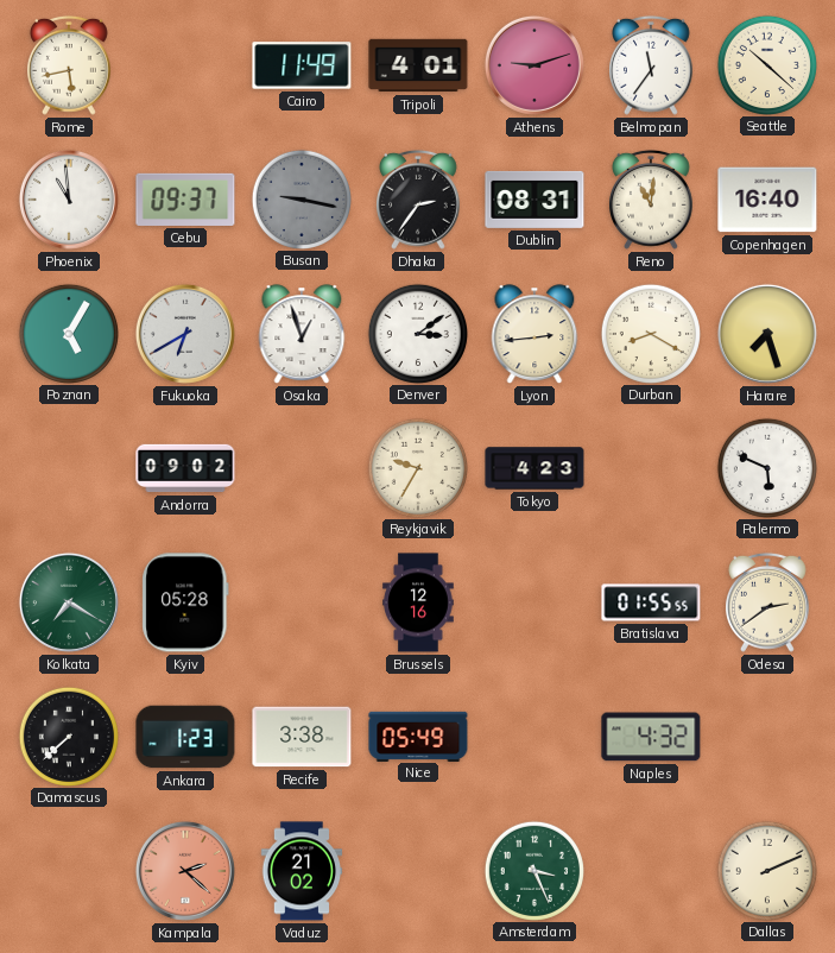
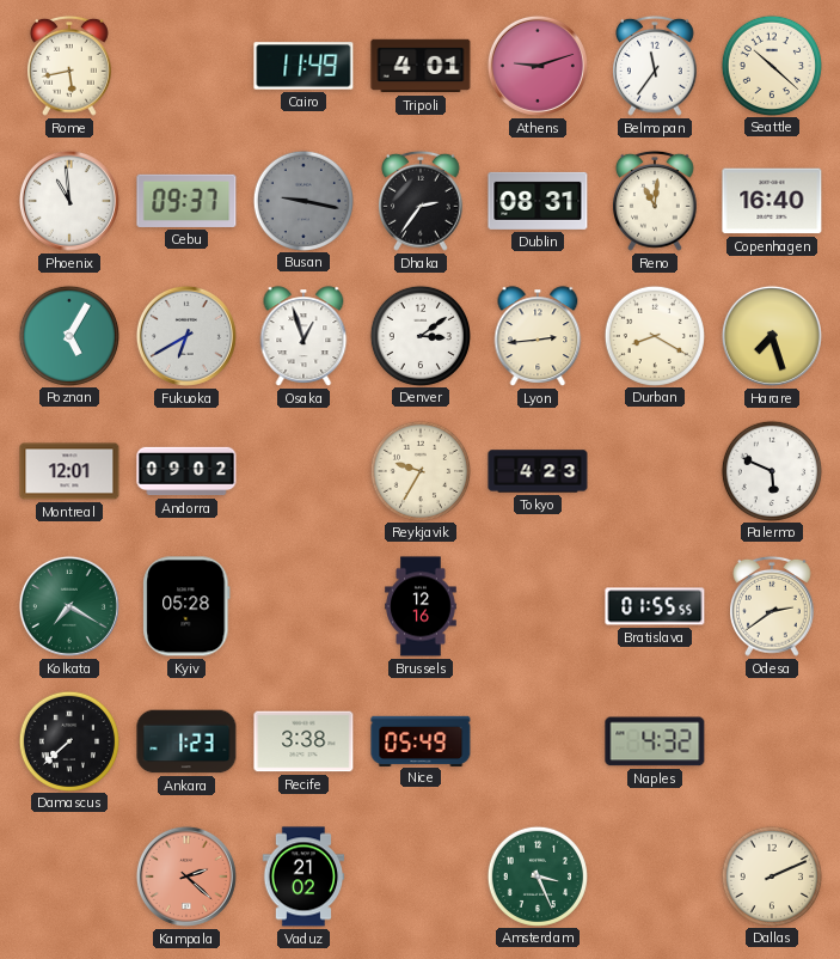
Montreal: none -> 12:01 (69, 471)
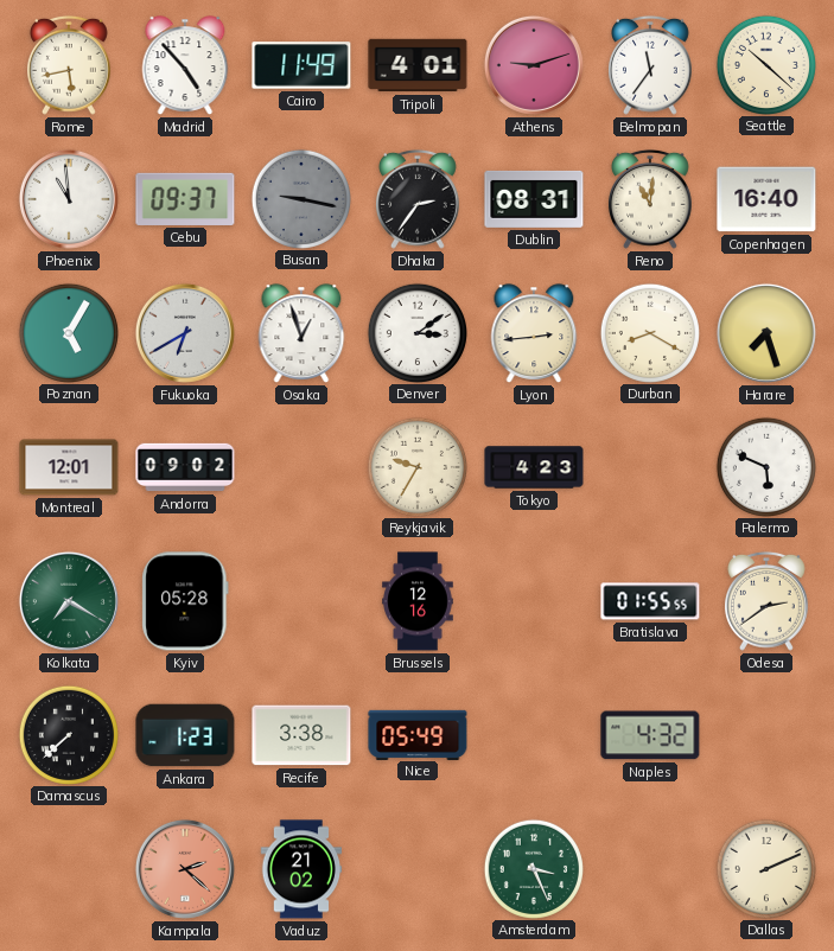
Madrid: none -> 4:53 (185, 65)
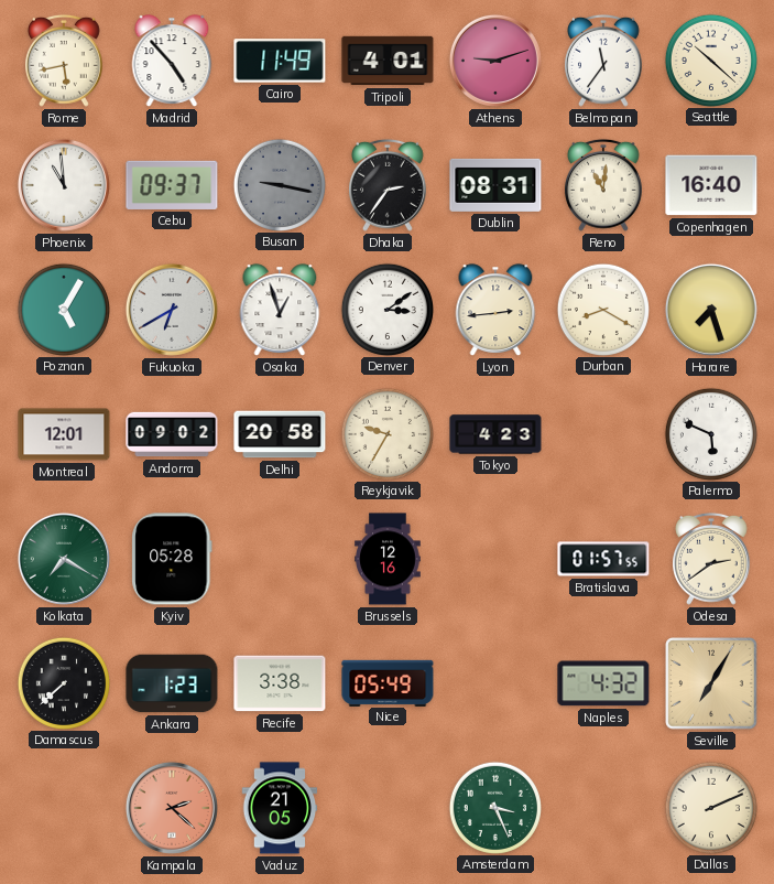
Delhi: none -> 20:58 (280, 434)
Bratislava: 01:55 -> 01:57 (603, 559)
Seville: none -> 7:05 (711, 683)
Vaduz: 21:02 -> 21:05 (280, 808)
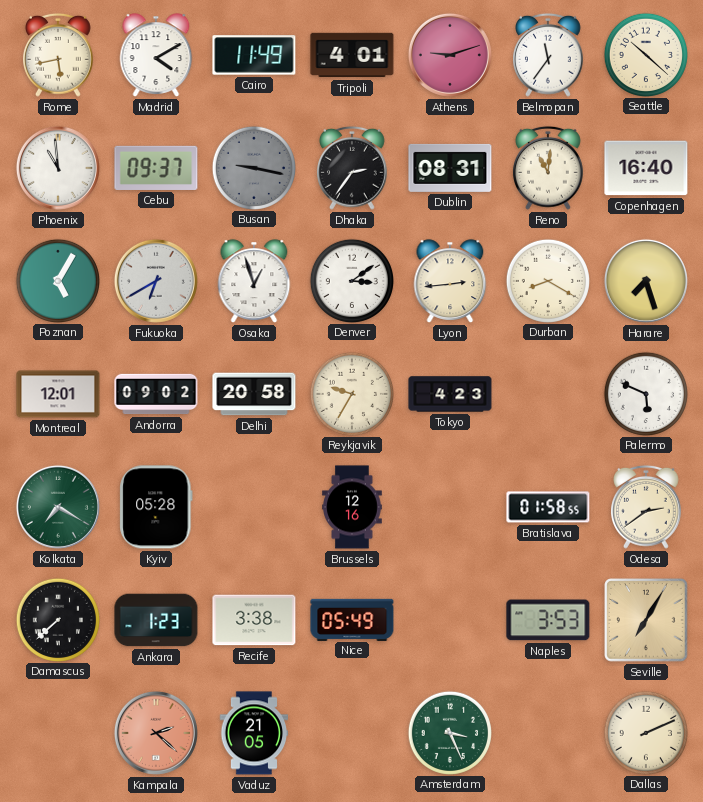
Madrid: 4:53 -> 4:10 (156, 55)
Bratislava: 01:57 -> 01:58 (548, 507)
Naples: 4:32 -> 3:53 (548, 620)
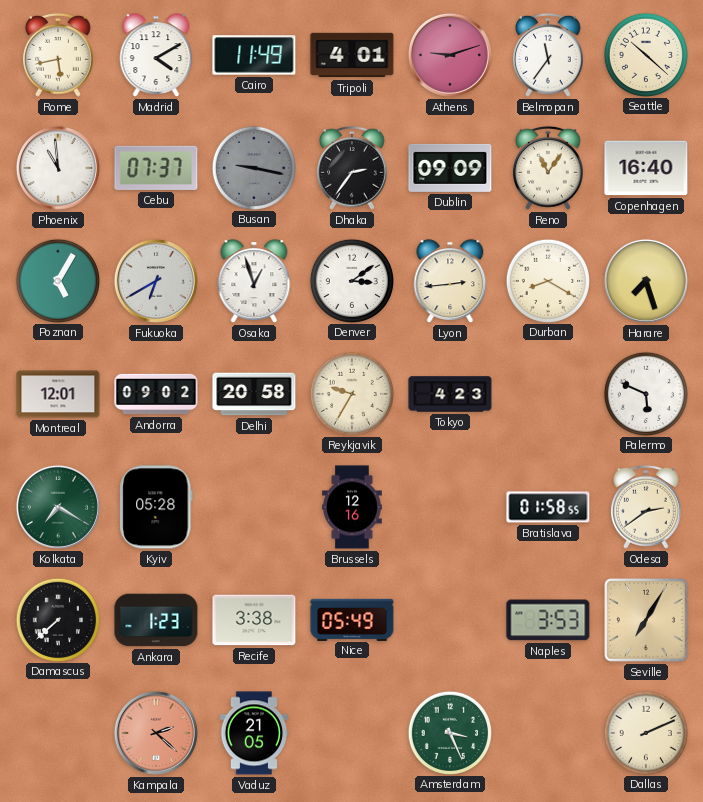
Cebu: 09:37 -> 07:37 (156, 168)
Dublin: 08:31 -> 09:09 (450, 168)
Reno: 11:01 -> 11:06 (549, 168)
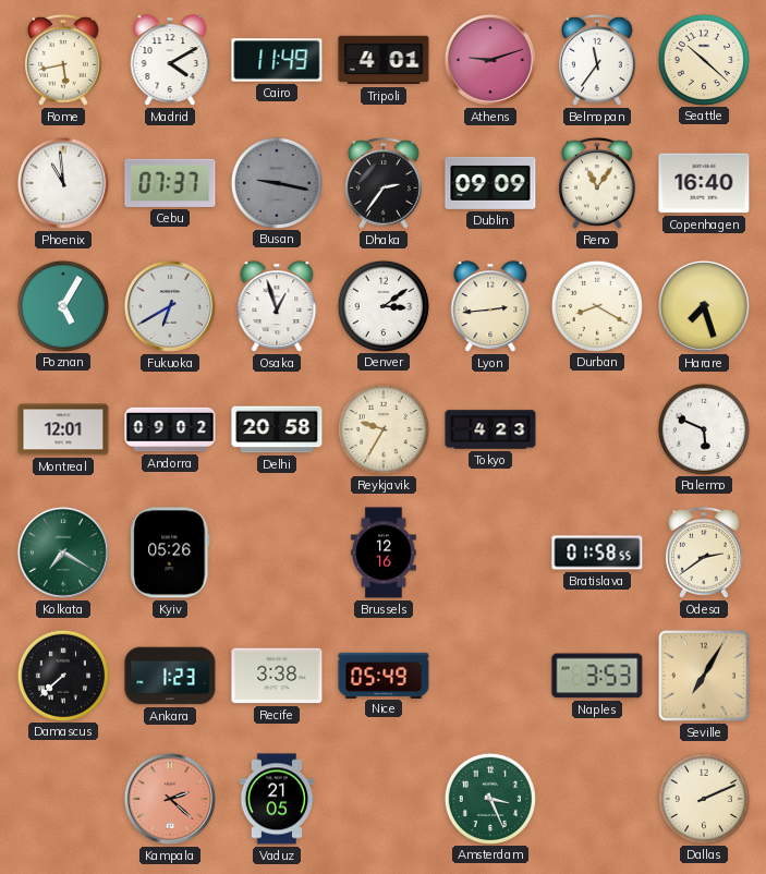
Kyiv: 05:28 -> 05:26 (170, 553)
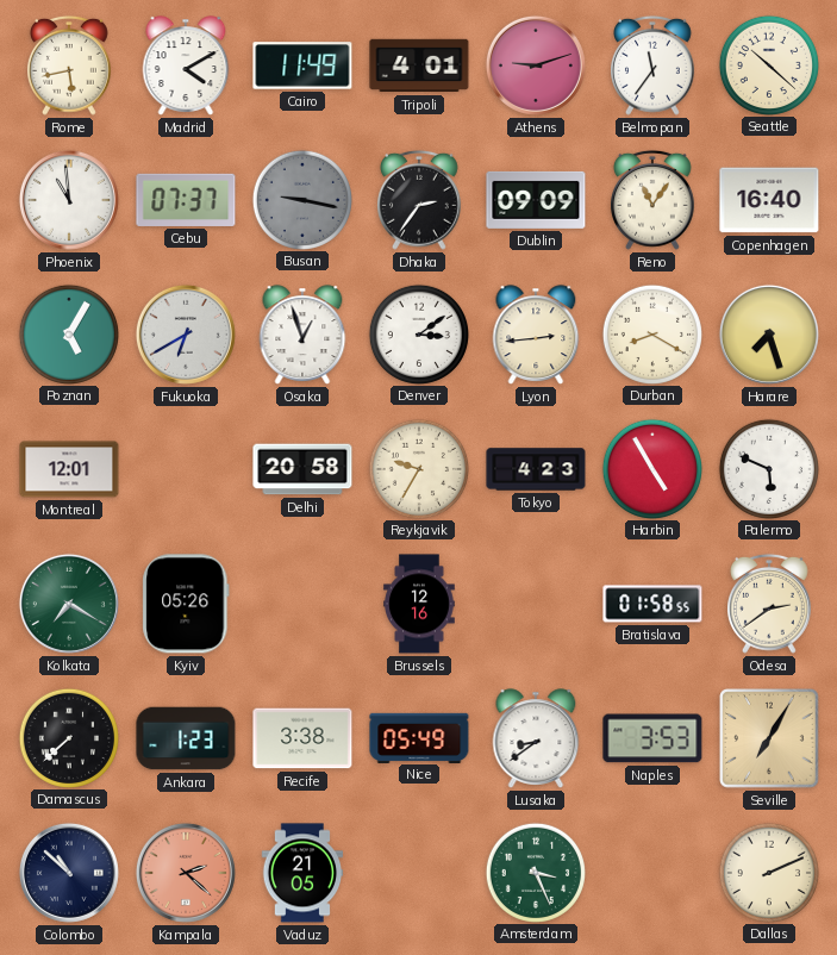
Andorra: 09:02 -> none (170, 429)
Harbin: none -> 4:55 (651, 468)
Lusaka: none -> 8:39 (536, 738)
Colombo: none -> 10:52 (69, 873)
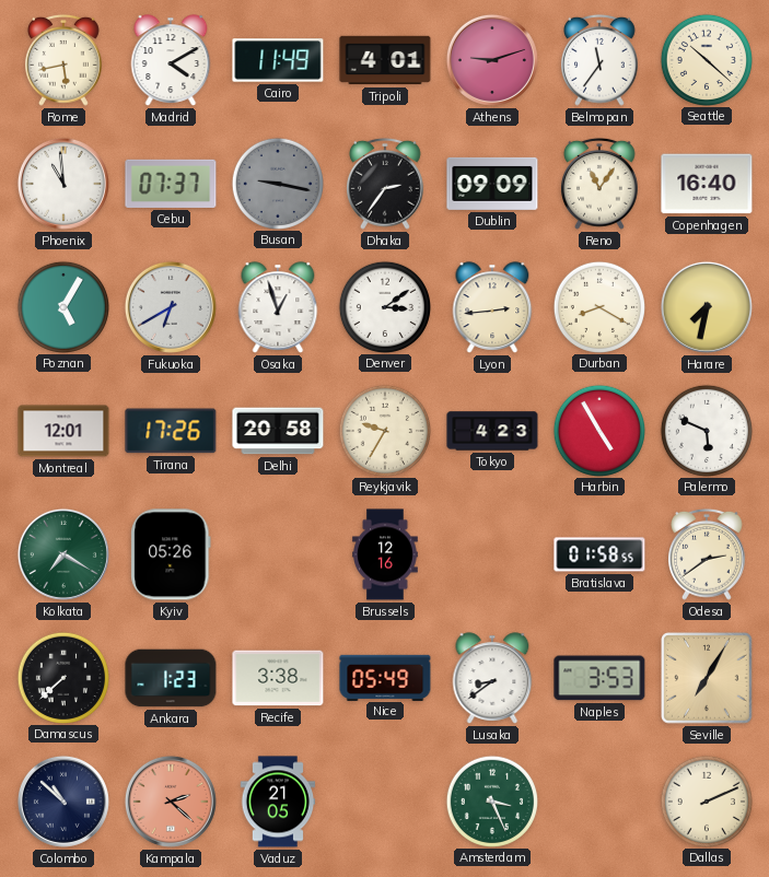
Harare: 7:27 -> 7:32 (707, 307)
Tirana: none -> 17:26 (171, 431)
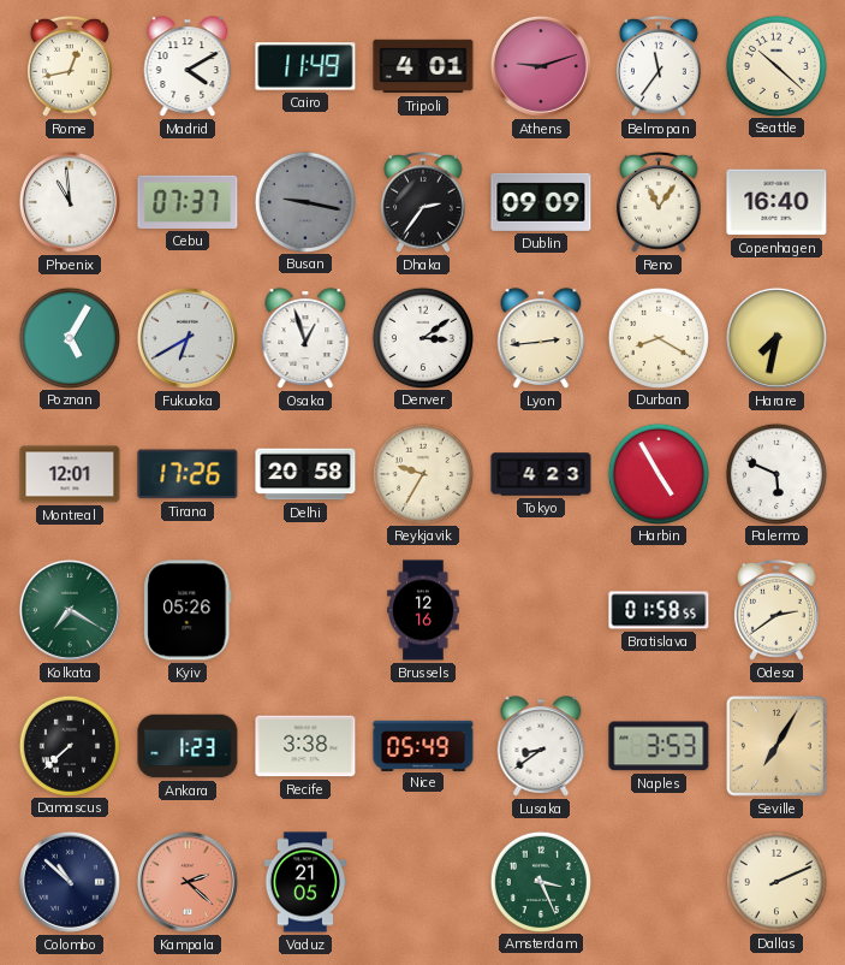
Rome: 5:43 -> 12:43 (71, 66)
